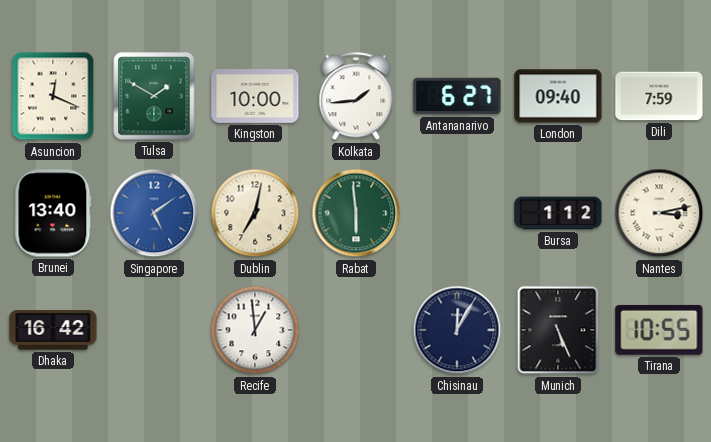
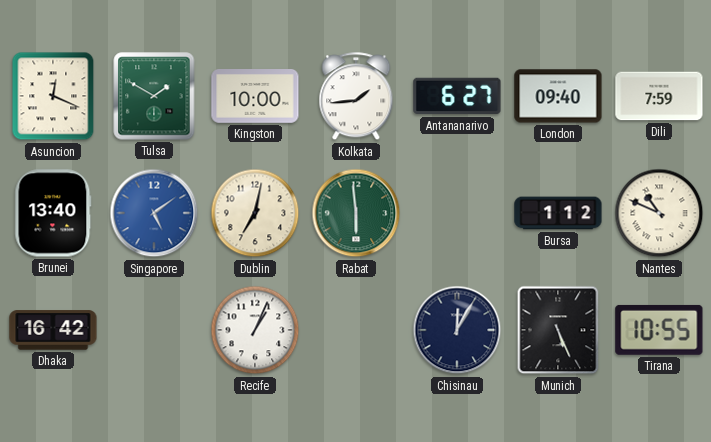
Nantes: 3:13 -> 10:49 (659, 213)
Recife: 12:59 -> 1:04 (255, 330)
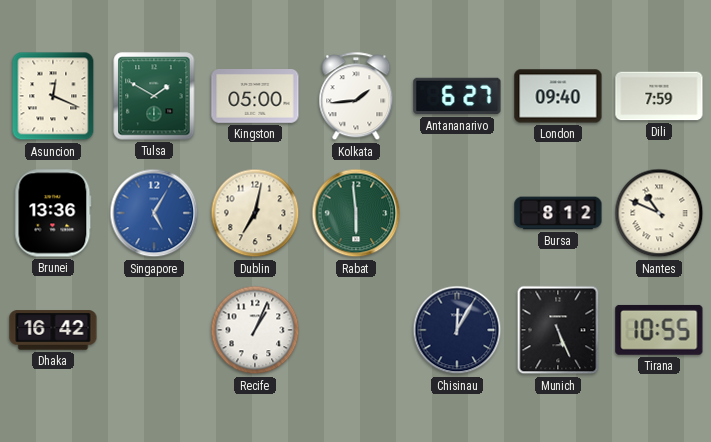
Kingston: 10:00 -> 05:00 (255, 97)
Brunei: 13:40 -> 13:36 (53, 213)
Singapore: 5:09 -> 5:05 (154, 213)
Bursa: 1:12 -> 8:12 (558, 213)
